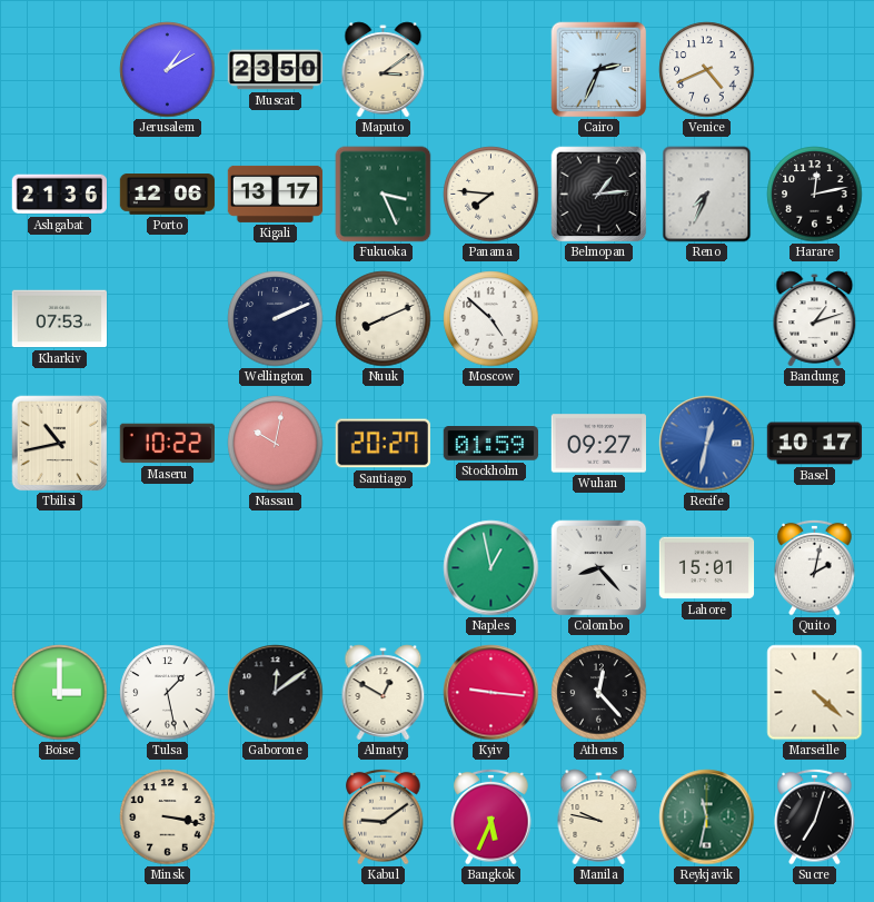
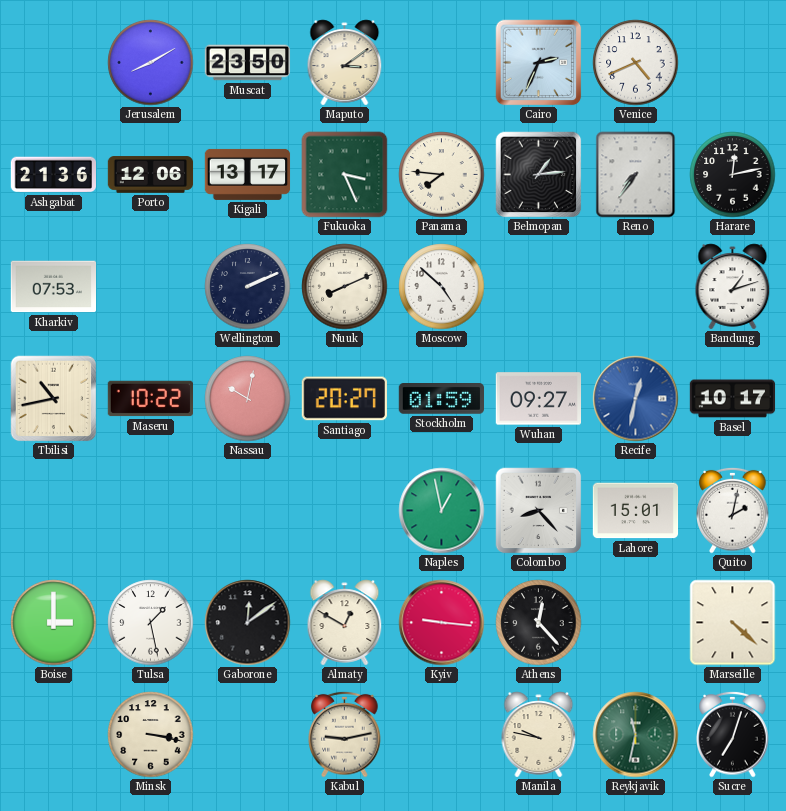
Jerusalem: 1:10 -> 8:10 (151, 63)
Reno: 7:34 -> 7:36 (636, 175)
Kabul: 9:09 -> 9:13 (345, 734)
Bangkok: 5:34 -> none (491, 816)
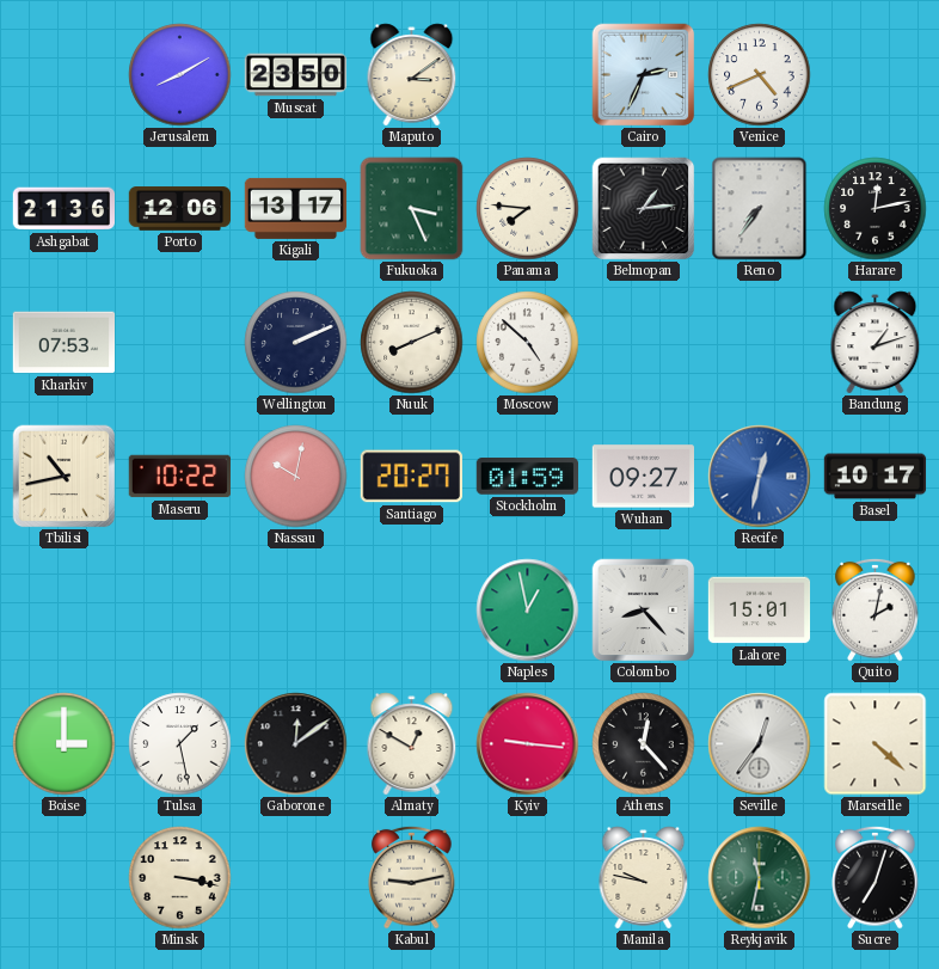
Seville: none -> 12:36 (760, 744)
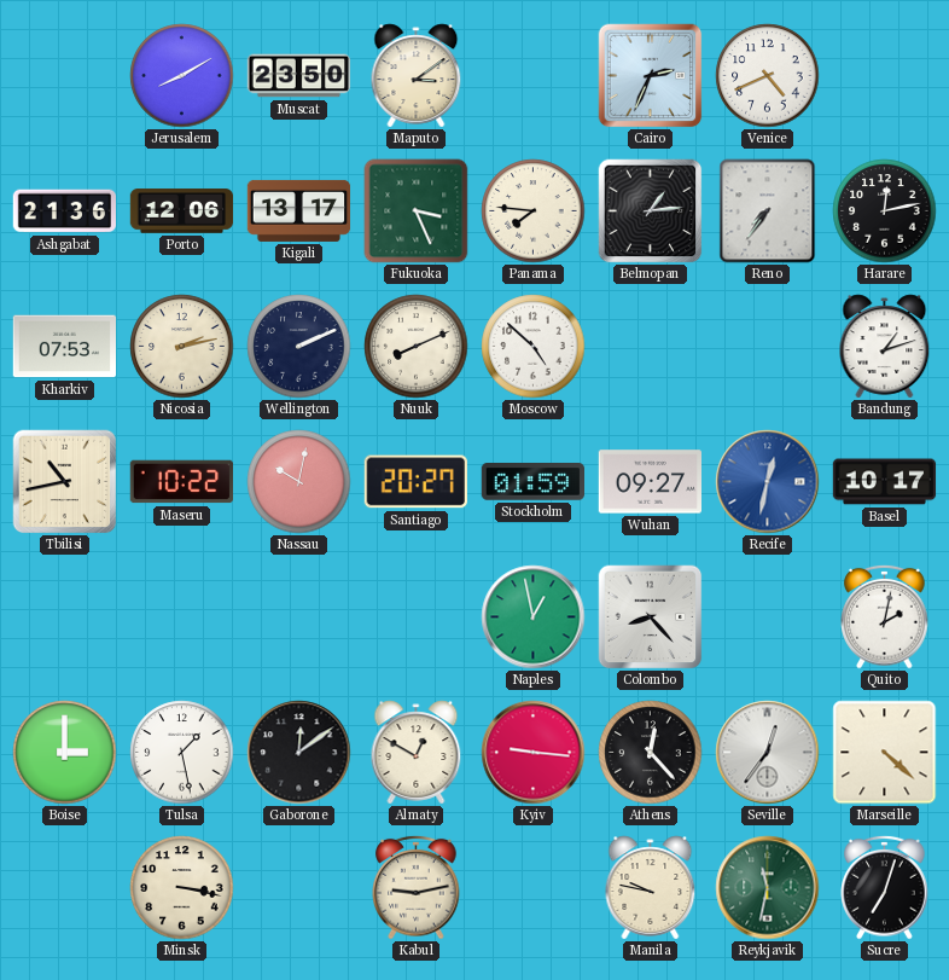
Nicosia: none -> 2:13 (182, 347)
Lahore: 15:01 -> none (760, 611)
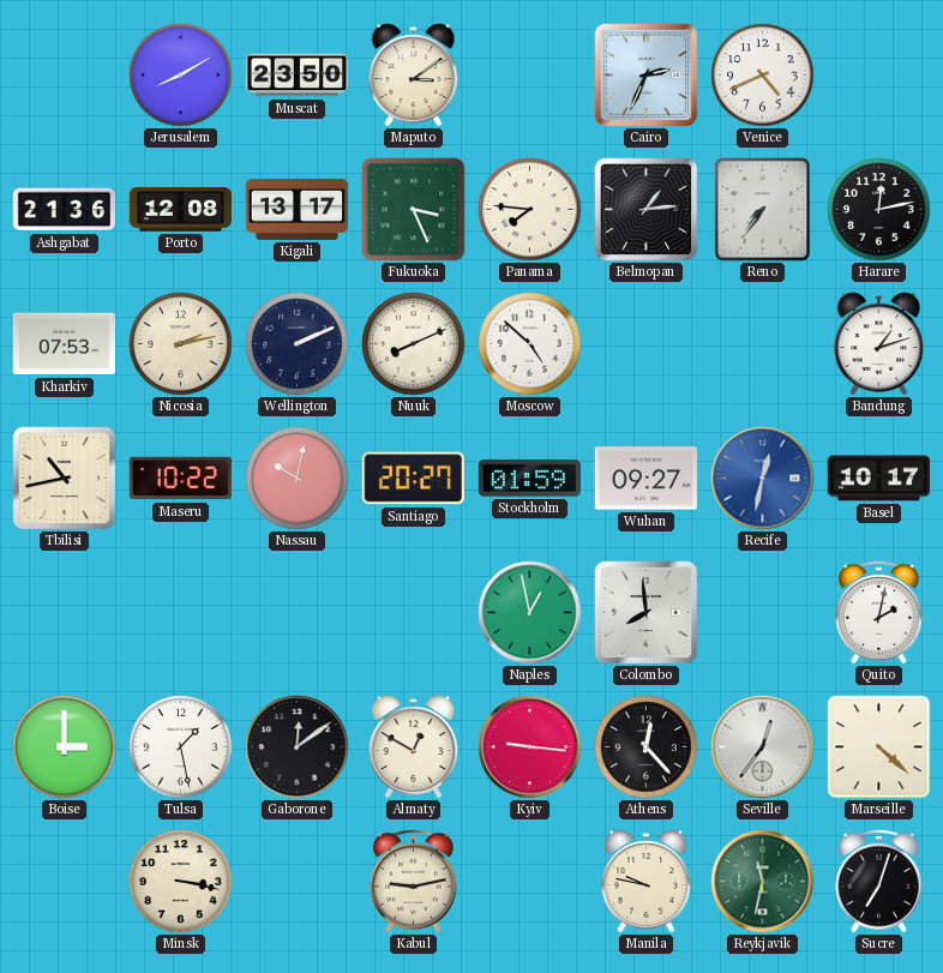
Porto: 12:06 -> 12:08 (181, 210)
Colombo: 8:23 -> 7:59 (647, 613)
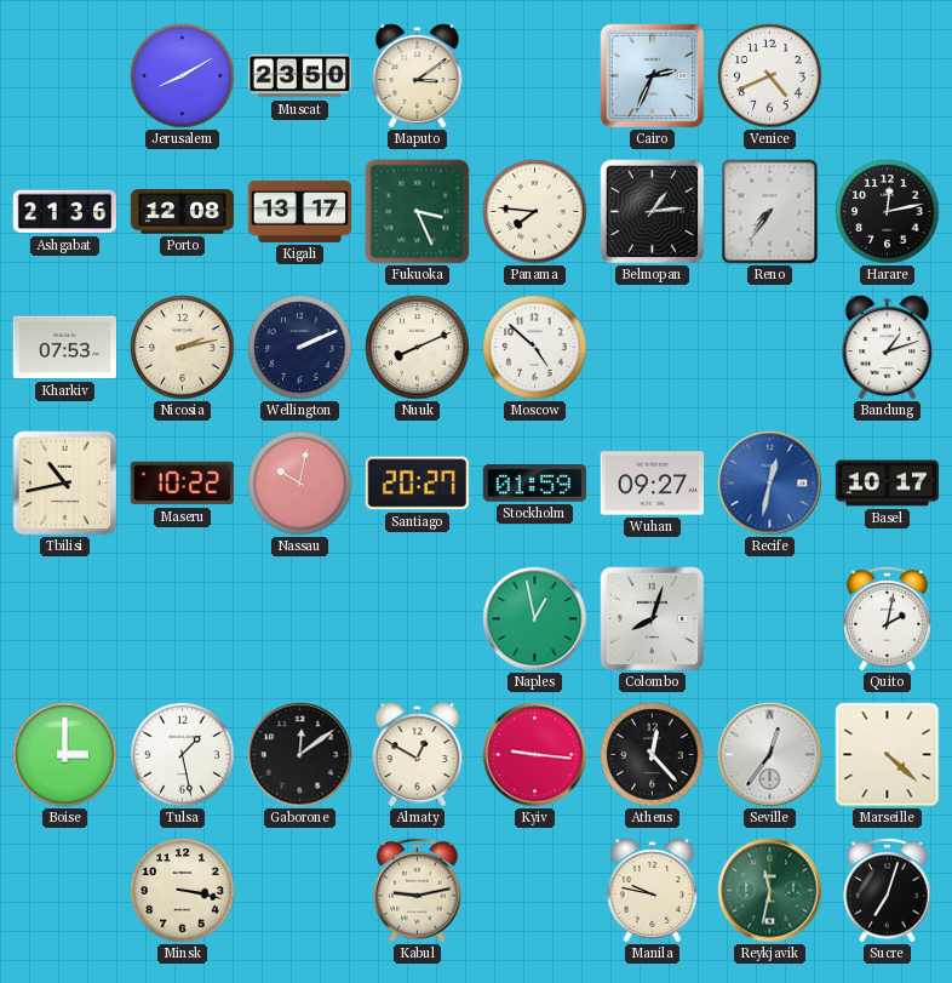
Colombo: 7:59 -> 8:03 (653, 619)
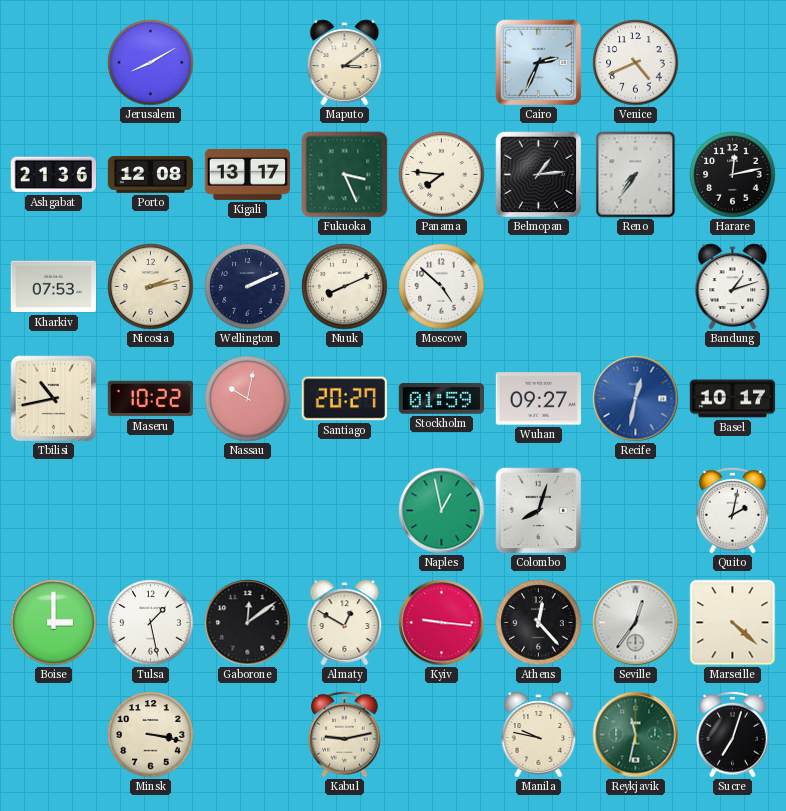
Muscat: 23:50 -> none (300, 76)
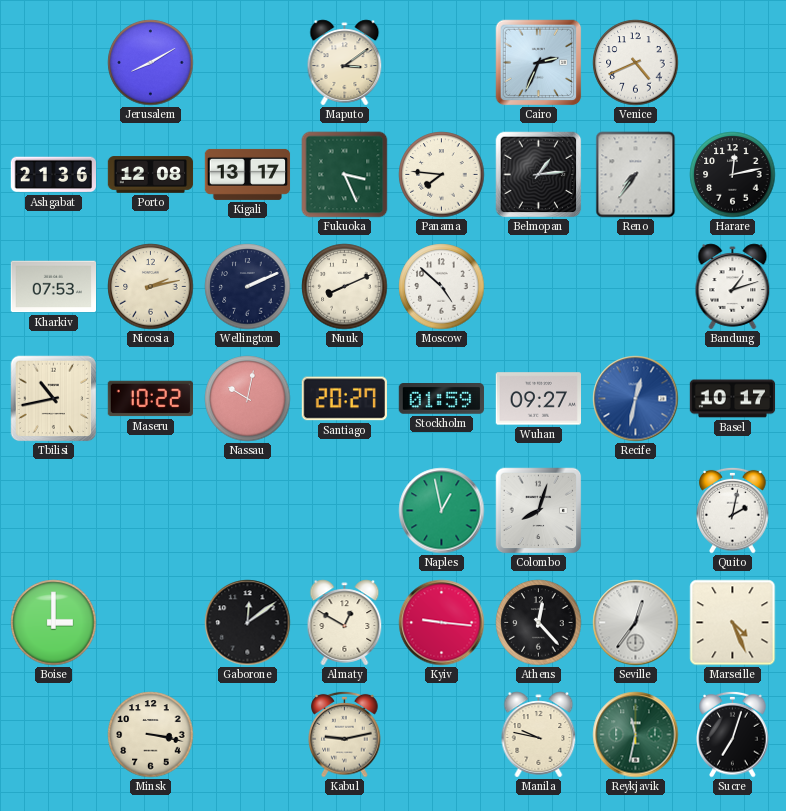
Tulsa: 1:28 -> none (151, 623)
Marseille: 4:22 -> 4:26 (733, 623)
